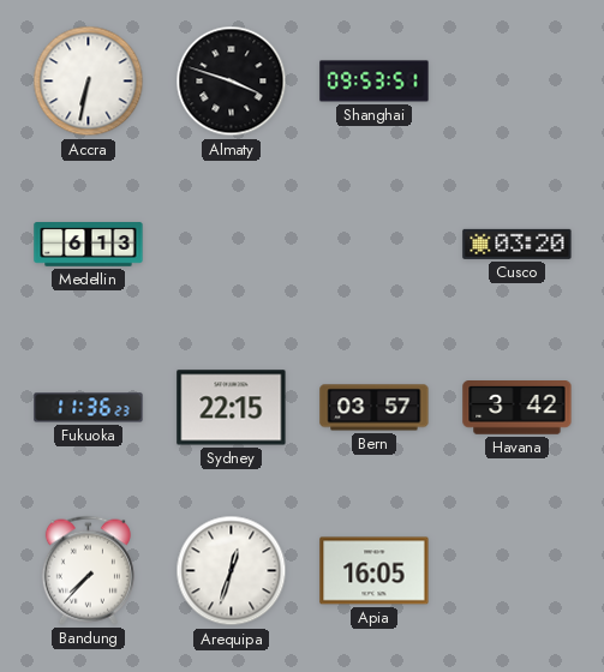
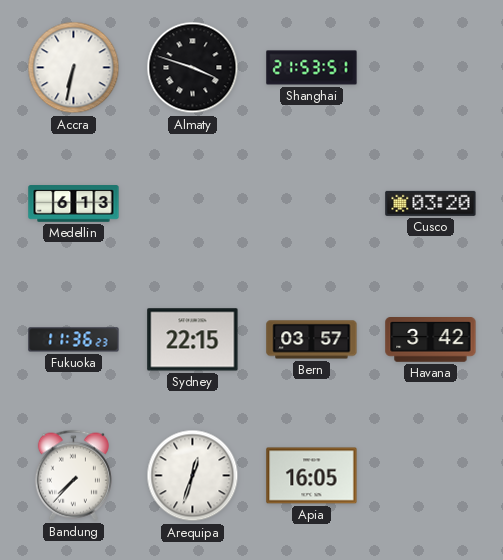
Shanghai: 09:53 -> 21:53 (312, 68)
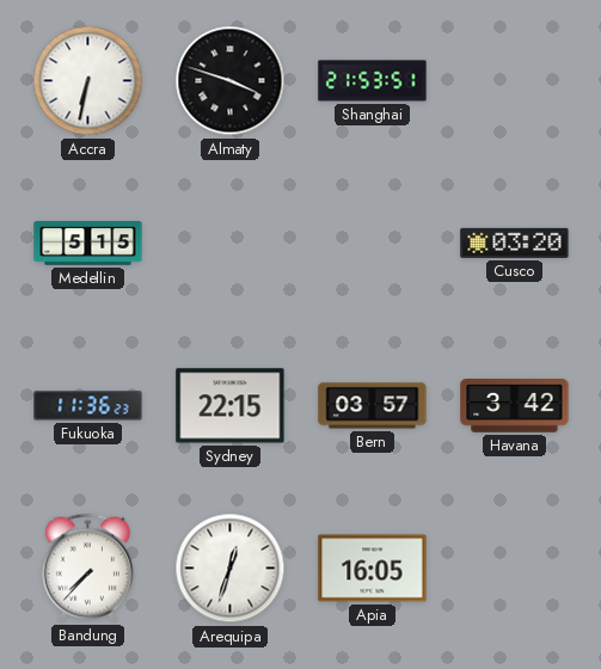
Medellin: 6:13 -> 5:15 (88, 244)
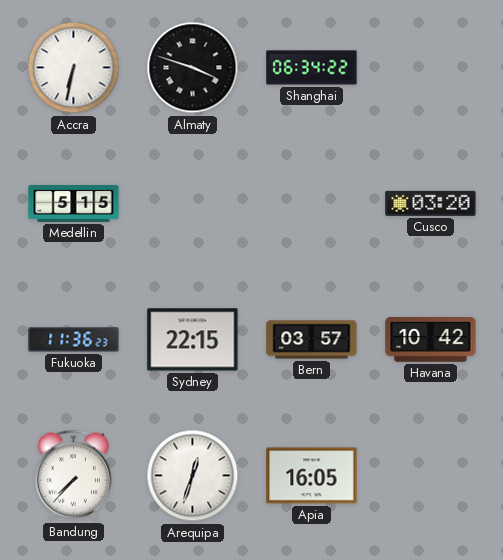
Shanghai: 21:53 -> 06:34 (312, 68)
Havana: 3:42 -> 10:42 (431, 340)
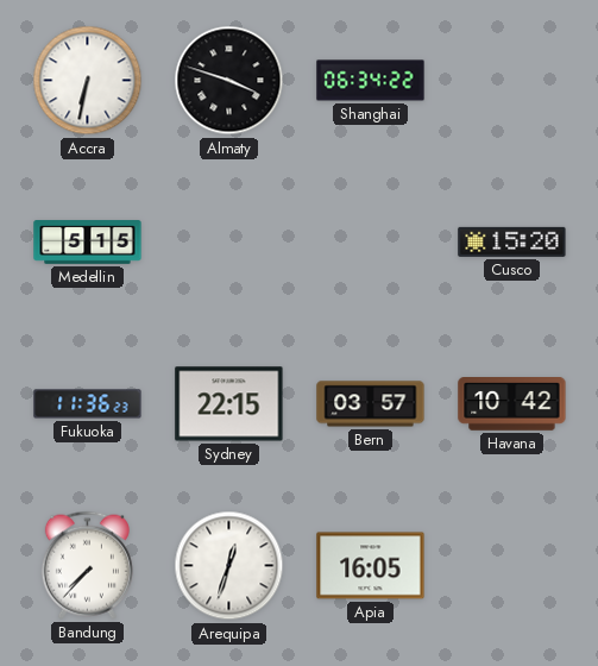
Cusco: 03:20 -> 15:20 (512, 241)
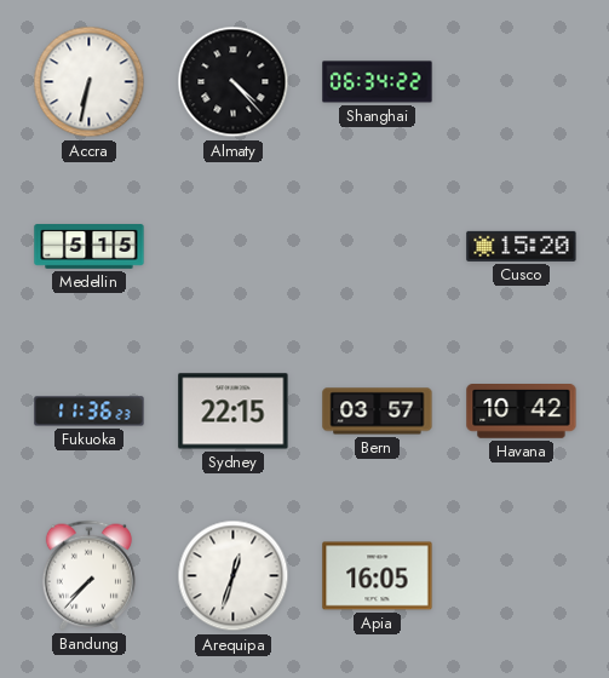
Almaty: 3:48 -> 4:23 (234, 82)
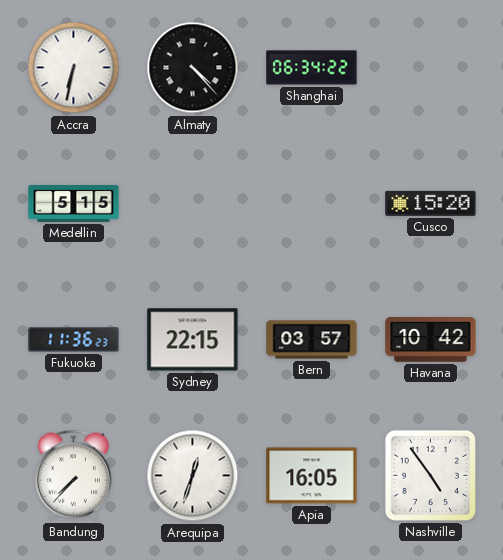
Nashville: none -> 4:54 (430, 475)
